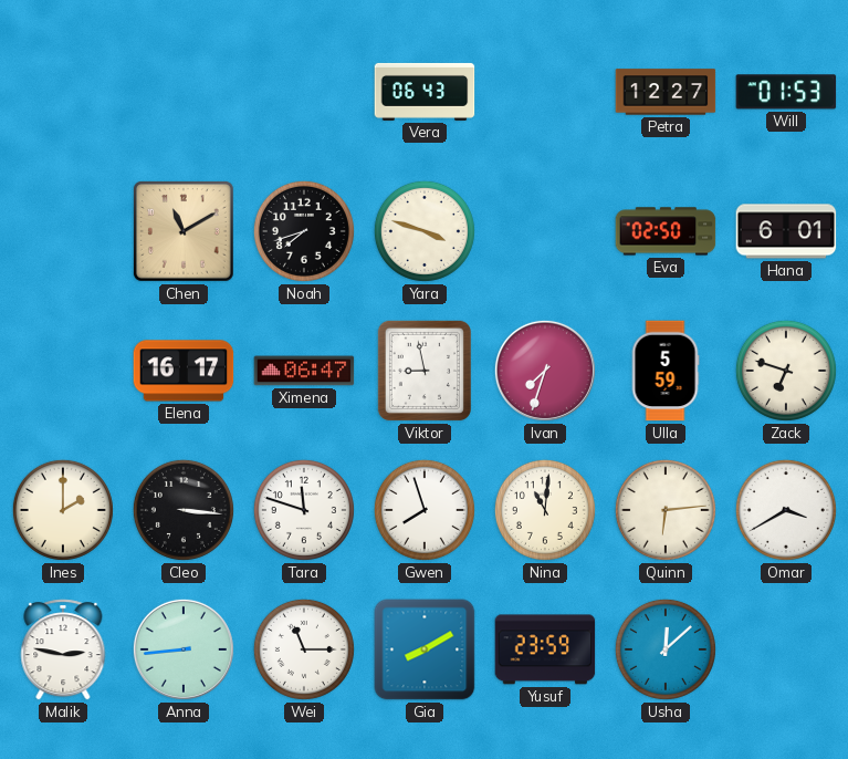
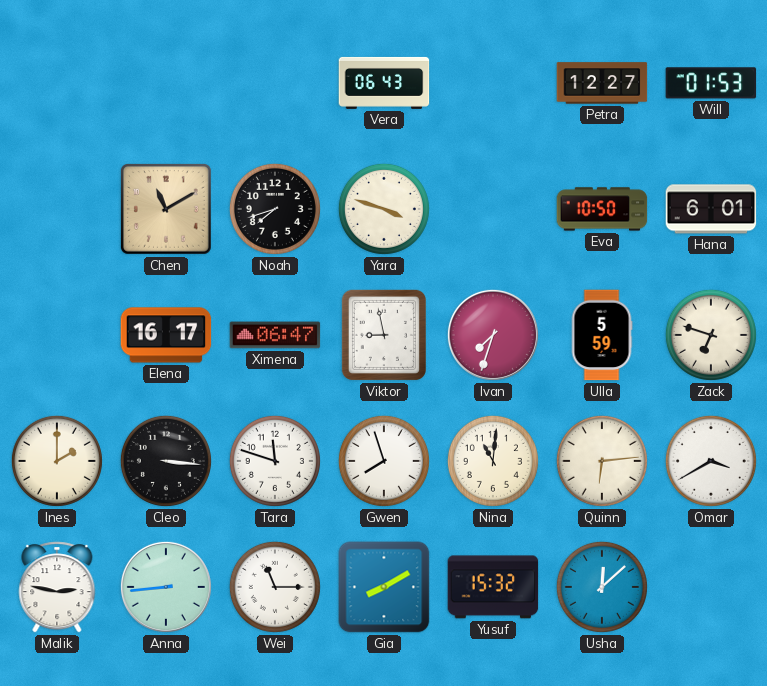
Eva: 02:50 -> 10:50 (602, 209)
Yusuf: 23:59 -> 15:32 (493, 587)
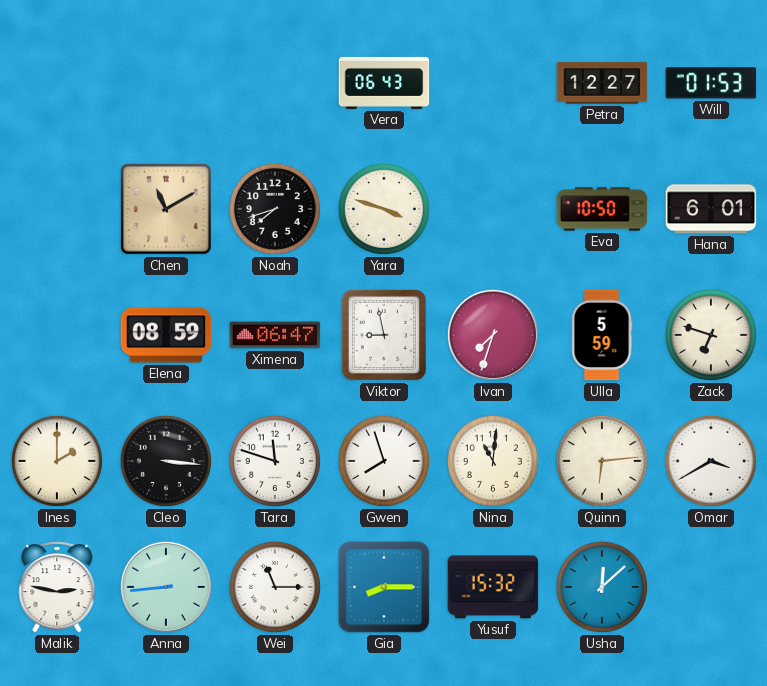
Elena: 16:17 -> 08:59 (166, 335)
Gia: 8:10 -> 8:15 (384, 587)
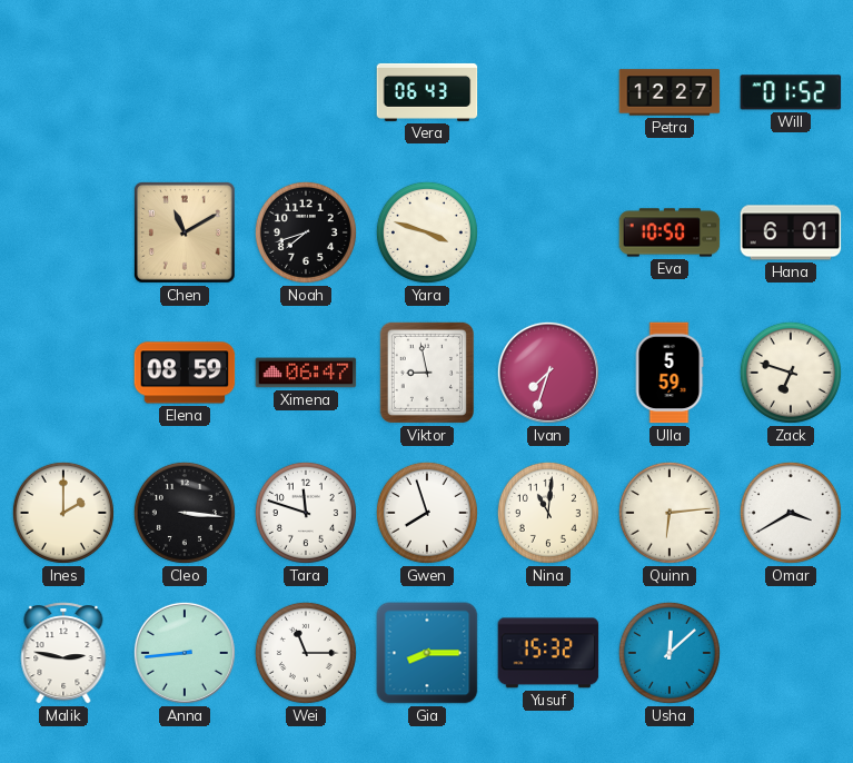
Will: 01:53 -> 01:52 (791, 92)
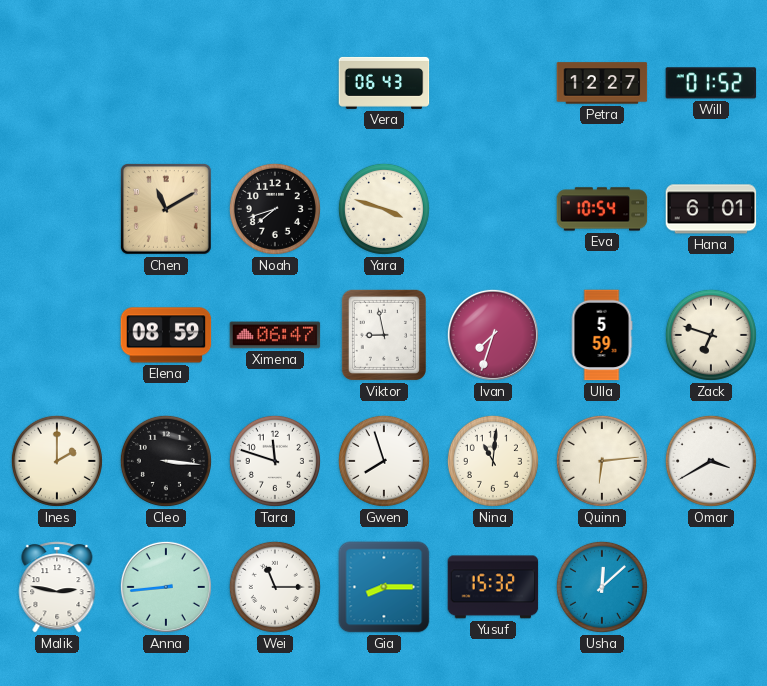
Eva: 10:50 -> 10:54 (602, 209)
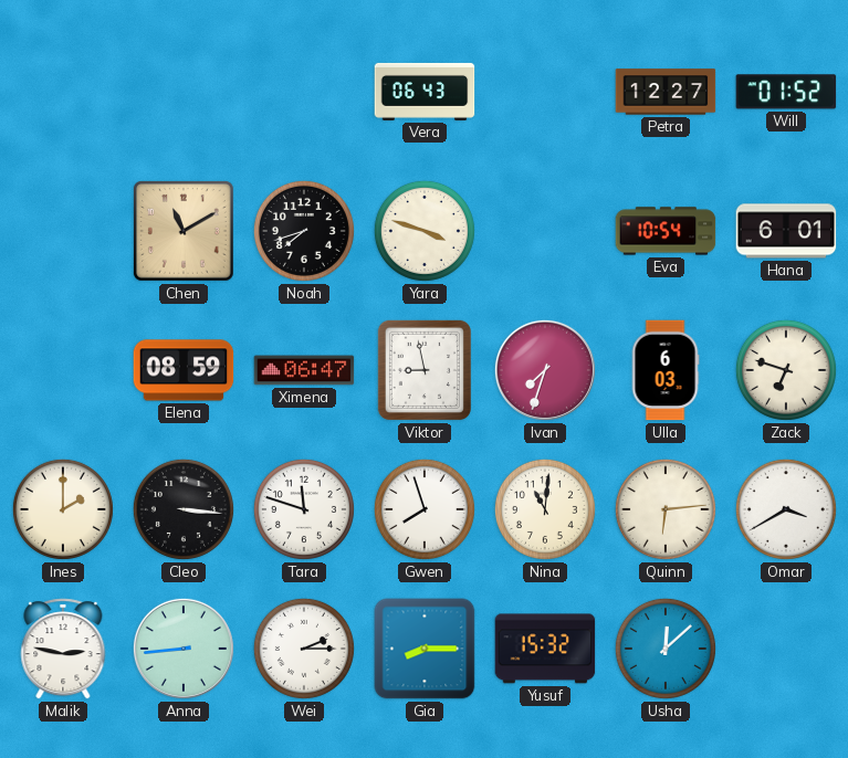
Ulla: 5:59 -> 6:03 (666, 370)
Wei: 11:15 -> 2:15 (304, 649)
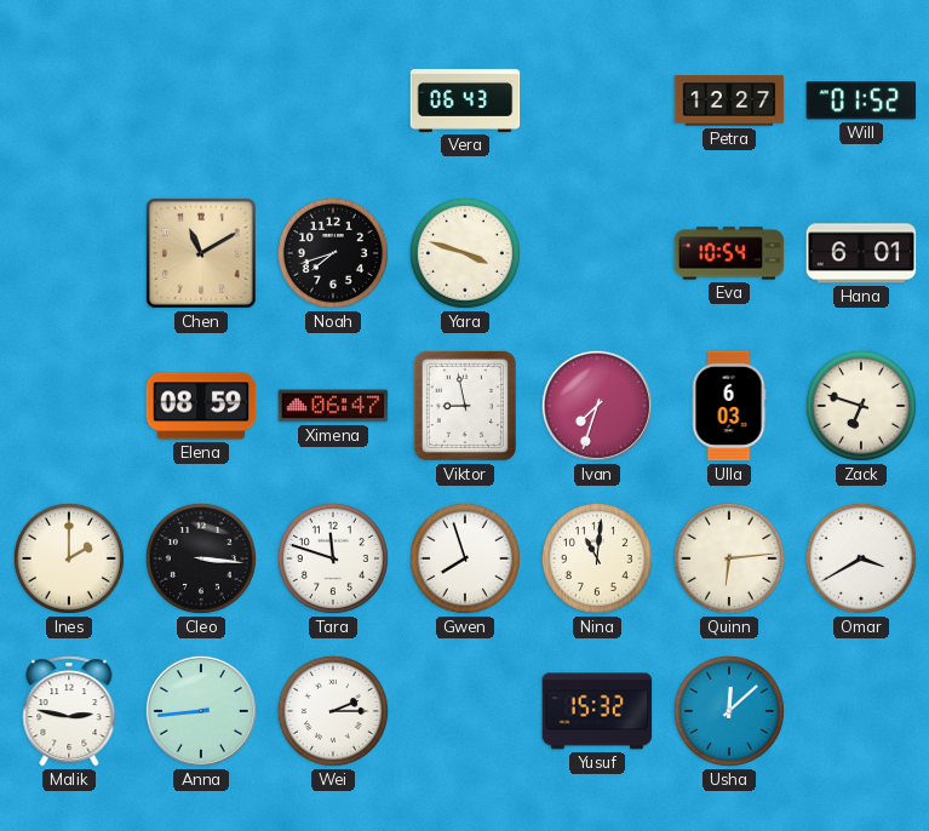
Gia: 8:15 -> none (425, 649)
